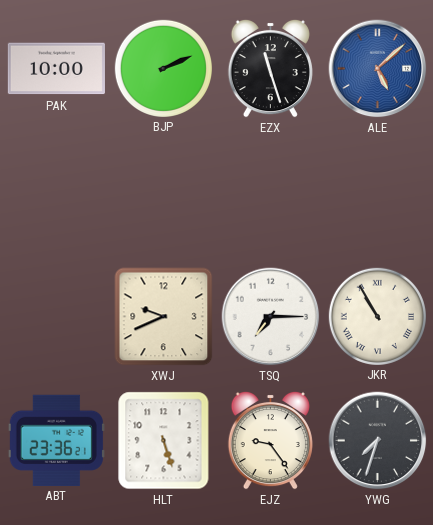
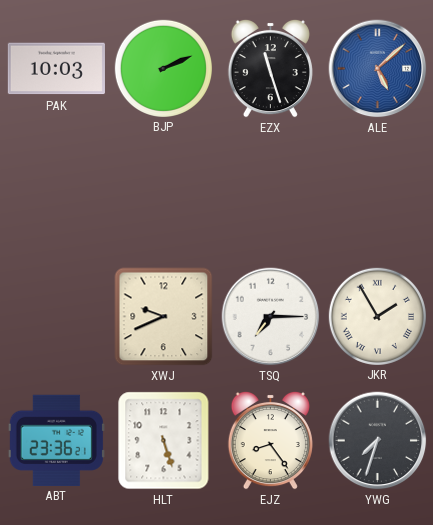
PAK: 10:00 -> 10:03 (56, 69)
JKR: 10:55 -> 1:55 (377, 316)
EJZ: 9:24 -> 8:24 (270, 440)
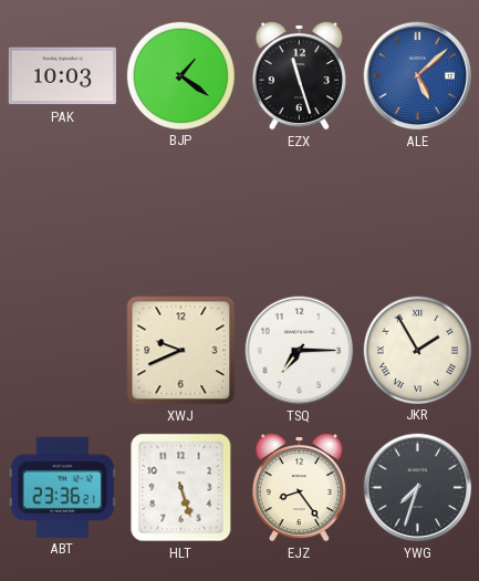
BJP: 2:11 -> 1:21 (180, 75)
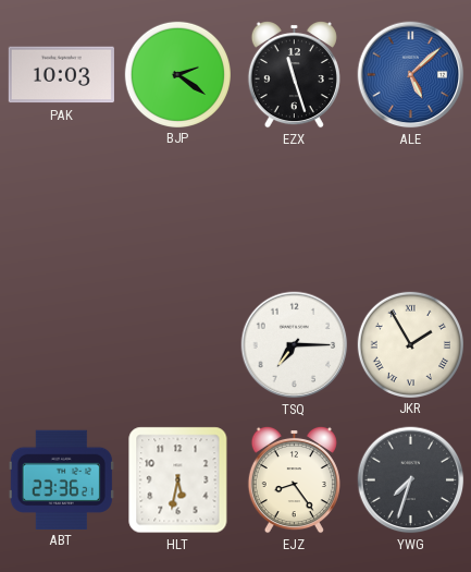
BJP: 1:21 -> 2:21 (177, 74)
XWJ: 9:41 -> none (181, 351)
HLT: 5:27 -> 5:32 (178, 480)
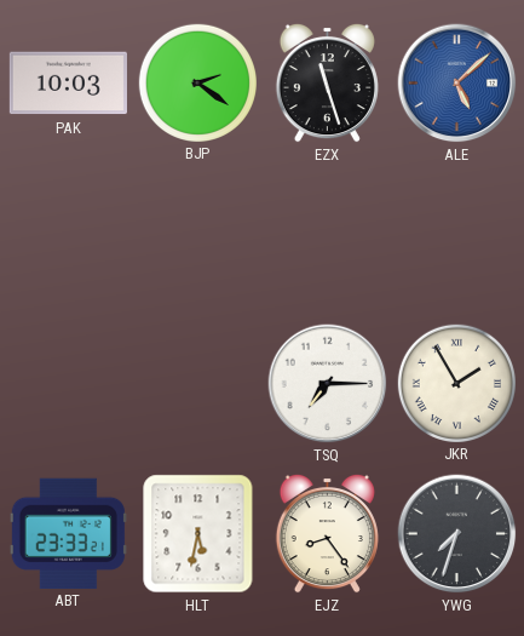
ABT: 23:36 -> 23:33 (68, 533)
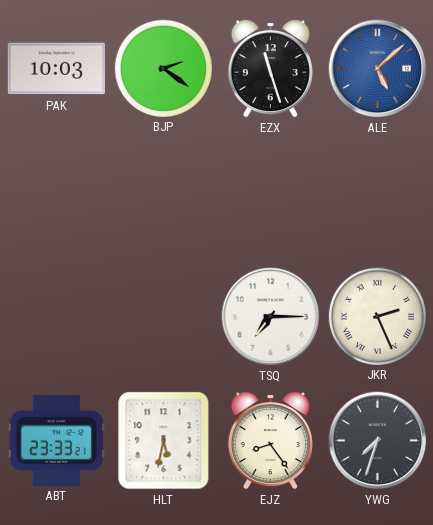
JKR: 1:55 -> 2:26 (377, 316)
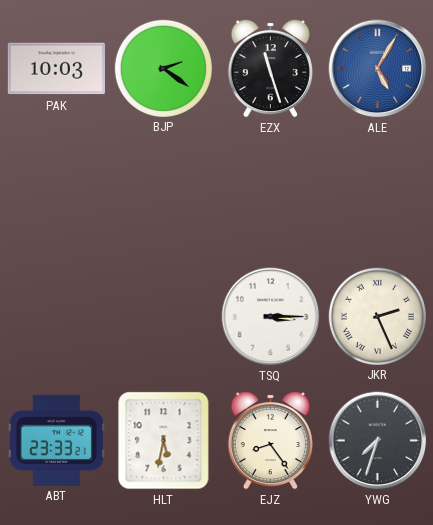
ALE: 5:08 -> 5:05 (378, 69)
TSQ: 7:15 -> 3:15 (271, 317)
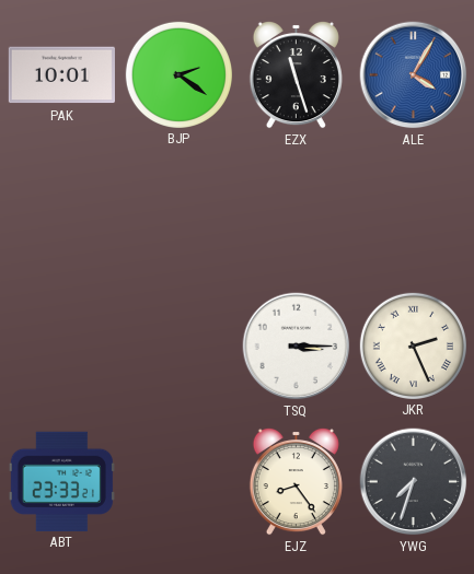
PAK: 10:03 -> 10:01 (61, 75)
ALE: 5:05 -> 4:05 (414, 75)
HLT: 5:32 -> none (164, 441)
